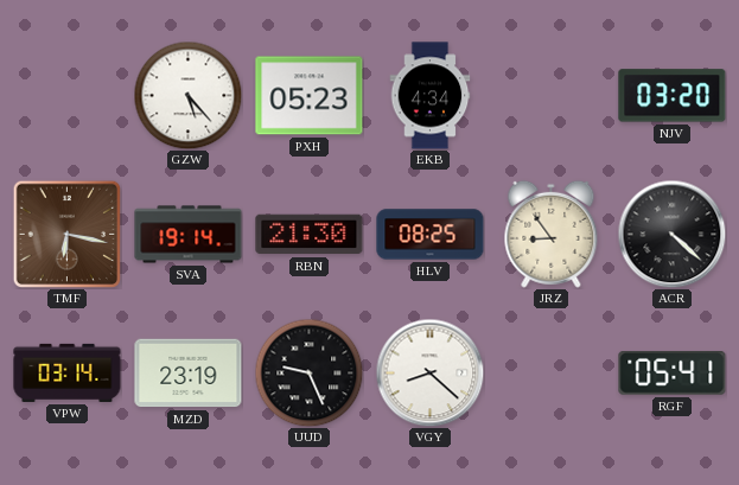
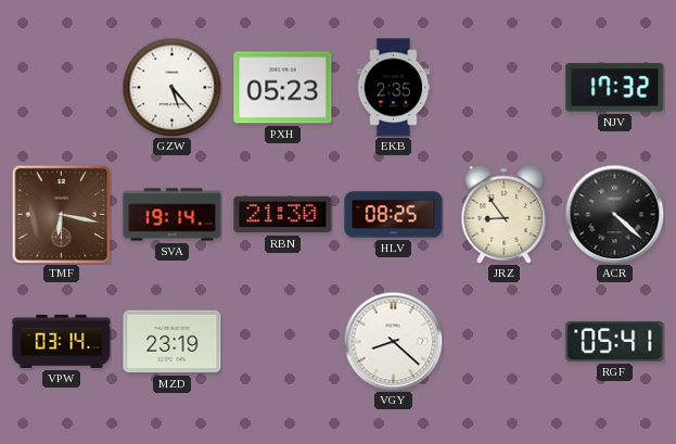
EKB: 4:34 -> 2:35 (394, 88)
NJV: 03:20 -> 17:32 (615, 88)
UUD: 9:26 -> none (308, 372)
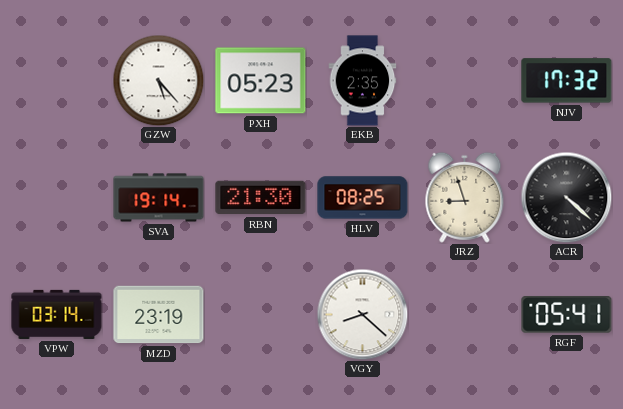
TMF: 6:17 -> none (61, 214)
JRZ: 8:54 -> 8:57 (465, 197)
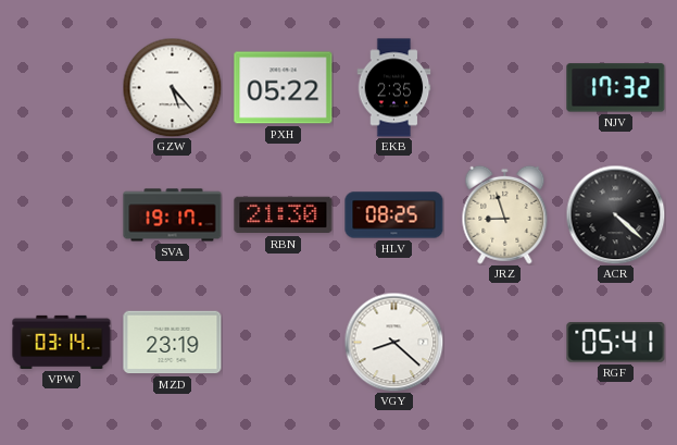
PXH: 05:23 -> 05:22 (284, 88)
SVA: 19:14 -> 19:17 (173, 215)
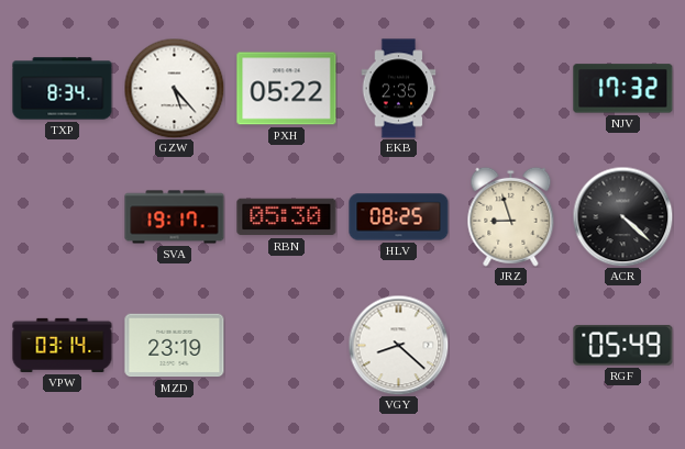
TXP: none -> 8:34 (63, 89)
RBN: 21:30 -> 05:30 (287, 217)
RGF: 05:41 -> 05:49 (623, 346)
